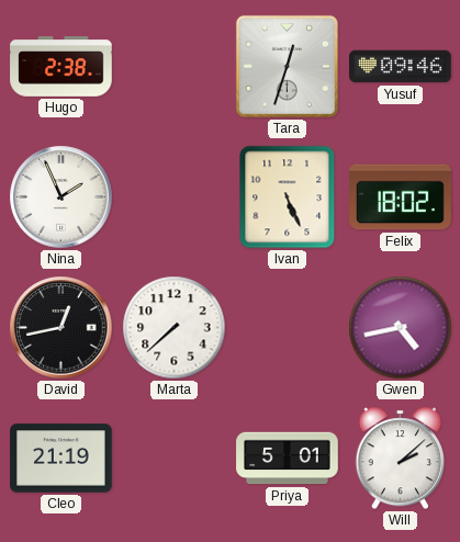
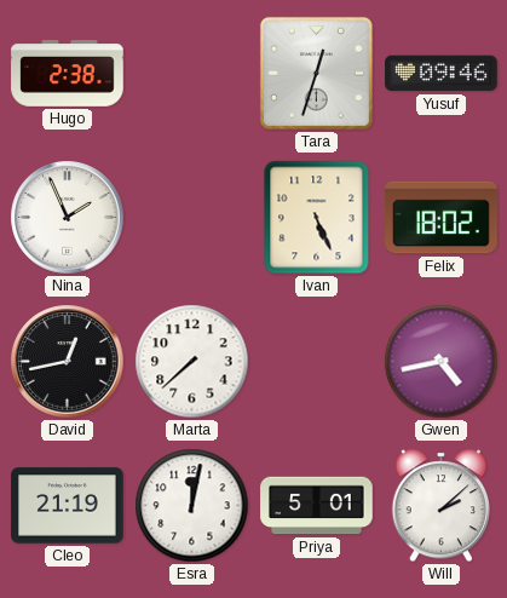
Esra: none -> 12:02 (192, 506)
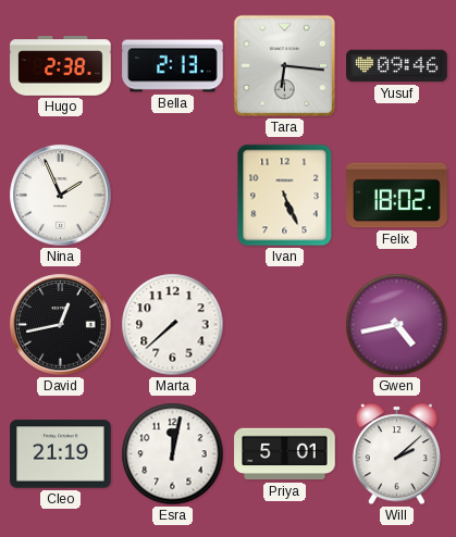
Bella: none -> 2:13 (173, 66)
Tara: 12:33 -> 6:16 (284, 65)
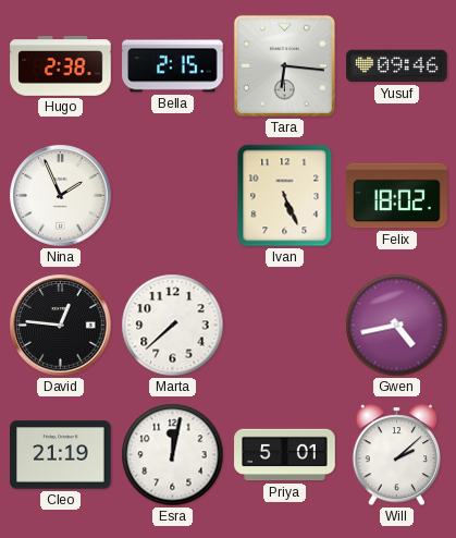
Bella: 2:13 -> 2:15 (173, 66)
David: 12:43 -> 12:46 (61, 326)
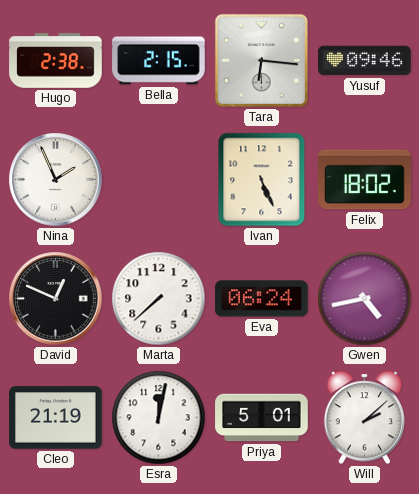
David: 12:46 -> 12:49 (56, 299)
Eva: none -> 06:24 (262, 299)
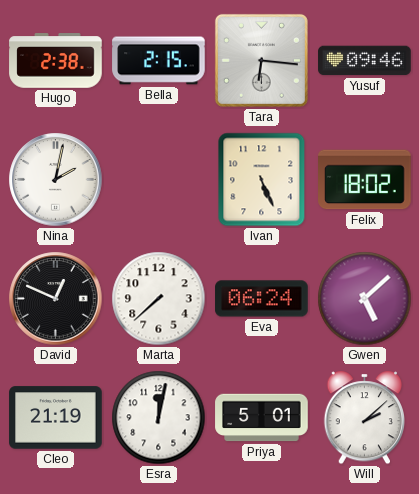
Nina: 1:56 -> 2:02 (56, 180)
Gwen: 4:43 -> 5:08 (365, 299)
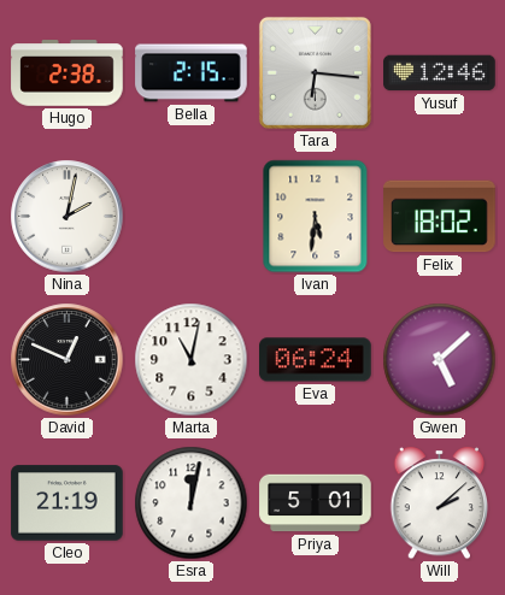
Yusuf: 09:46 -> 12:46 (440, 73)
Ivan: 5:26 -> 5:31 (316, 217)
Marta: 7:38 -> 11:02 (192, 360)
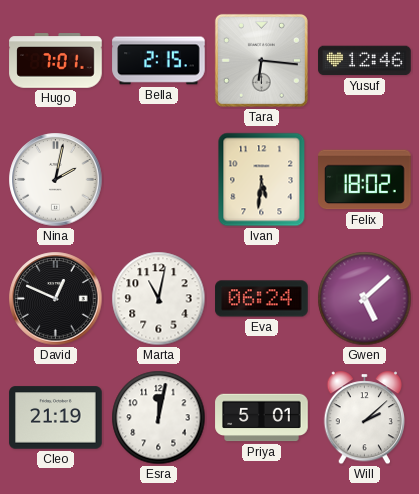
Hugo: 2:38 -> 7:01 (56, 61)
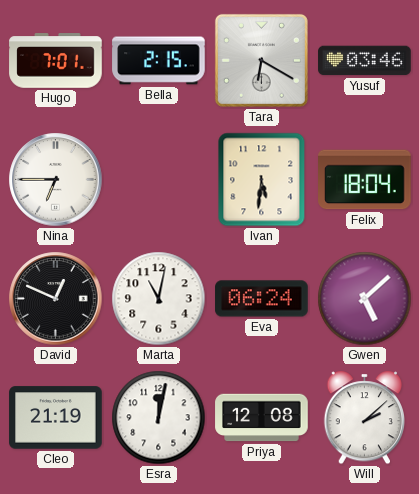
Tara: 6:16 -> 6:20 (261, 60)
Yusuf: 12:46 -> 03:46 (365, 61)
Nina: 2:02 -> 6:45 (56, 180)
Felix: 18:02 -> 18:04 (365, 180)
Priya: 5:01 -> 12:08 (262, 418)
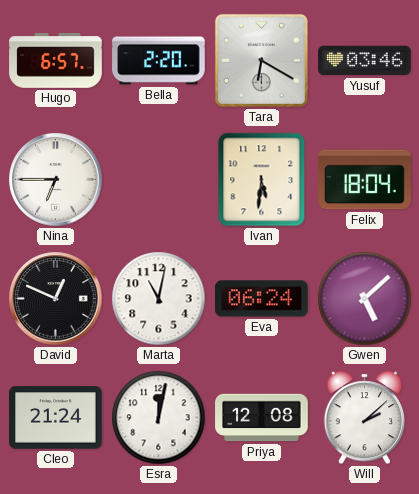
Hugo: 7:01 -> 6:57 (56, 61)
Bella: 2:15 -> 2:20 (159, 61)
Cleo: 21:19 -> 21:24 (56, 418)
